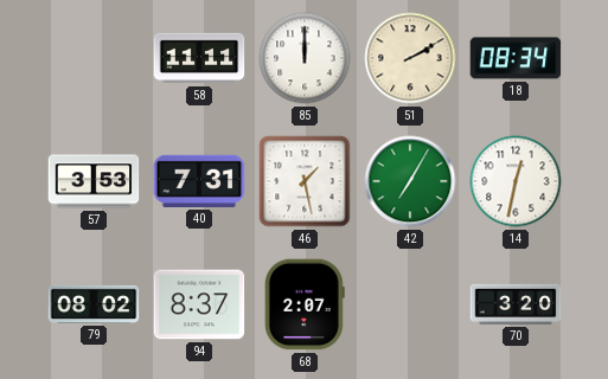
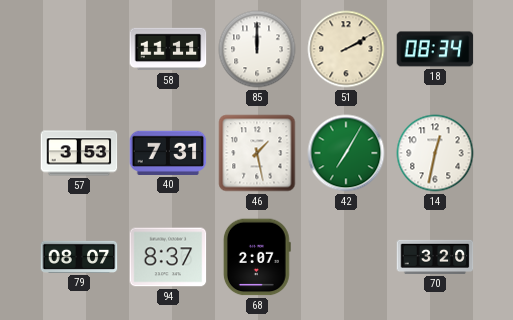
79: 08:02 -> 08:07 (79, 257)
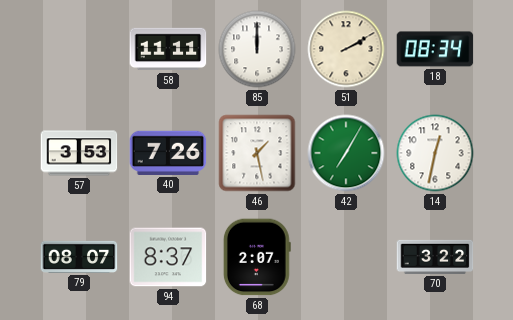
40: 7:31 -> 7:26 (168, 153)
70: 3:20 -> 3:22 (435, 257)
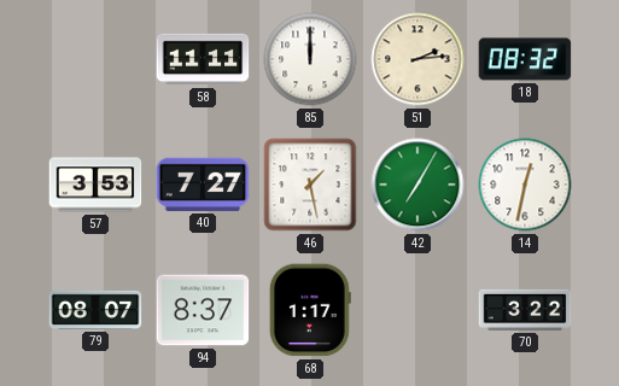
51: 2:10 -> 2:14 (417, 59)
18: 08:34 -> 08:32 (525, 59)
40: 7:26 -> 7:27 (203, 185)
68: 2:07 -> 1:17 (310, 310)
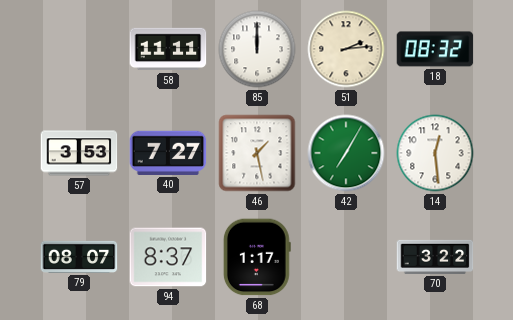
14: 12:32 -> 12:29 (435, 153)
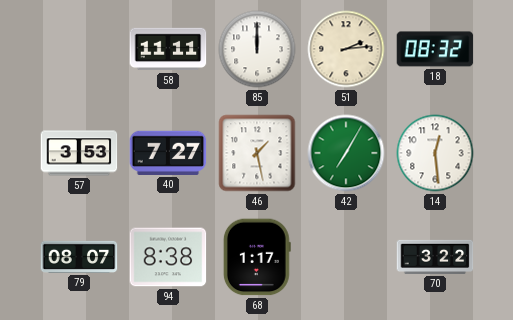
94: 8:37 -> 8:38 (168, 257)
